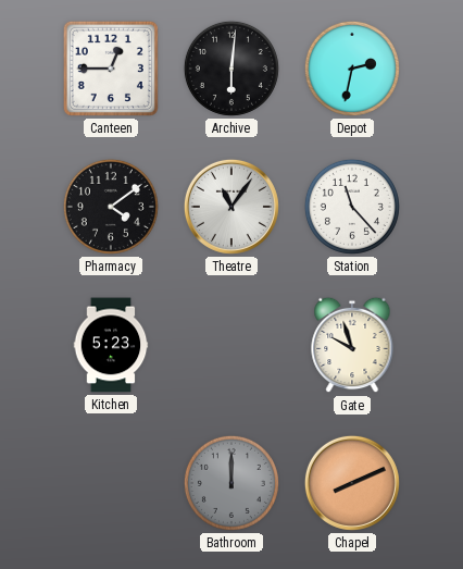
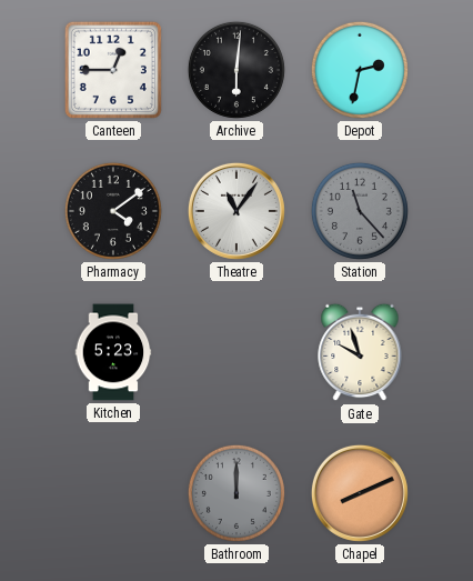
Station dial: white -> grey (360, 211)
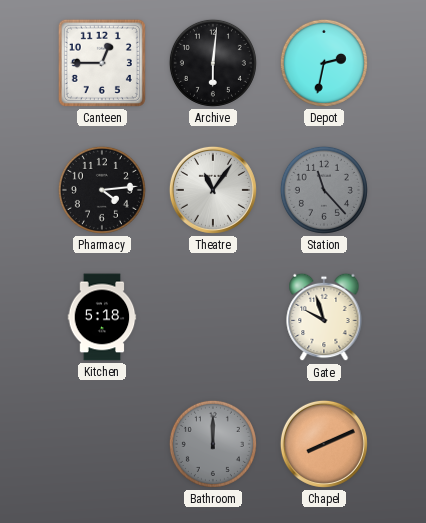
Pharmacy: 4:09 -> 4:14 (102, 190)
Kitchen: 5:23 -> 5:18 (102, 317)
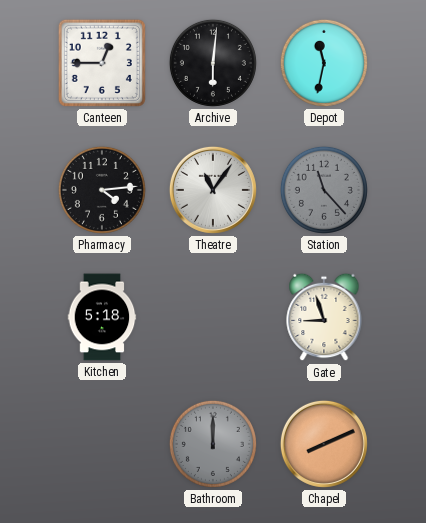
Depot: 2:32 -> 11:32 (324, 63)
Gate: 9:57 -> 8:57 (324, 317)
